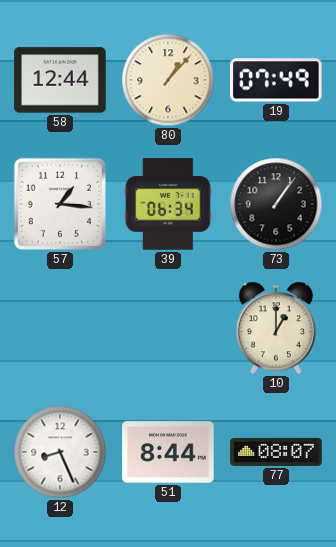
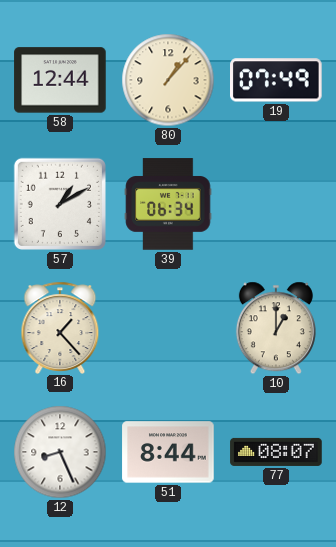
57: 1:16 -> 1:10 (60, 204)
73: 1:06 -> none (276, 204)
16: none -> 1:23 (60, 327)
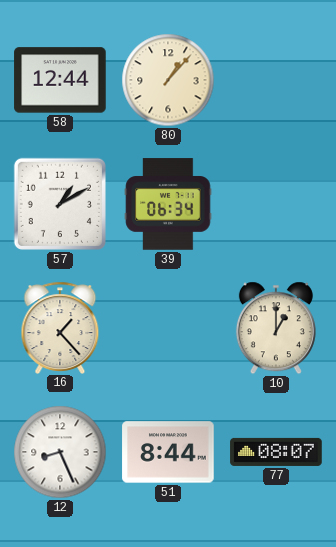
19: 07:49 -> none (276, 80)
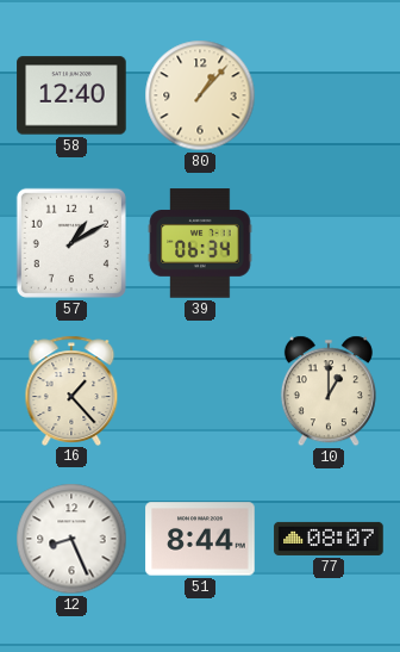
58: 12:44 -> 12:40 (71, 95)
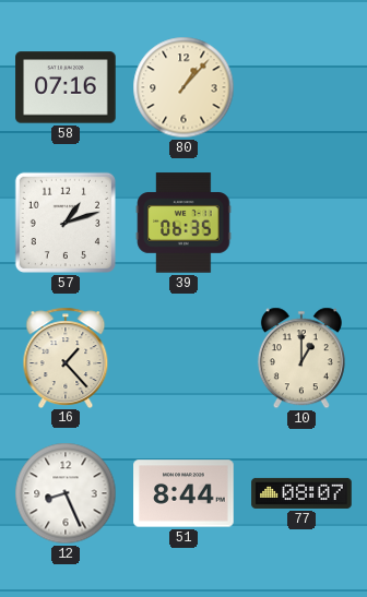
58: 12:40 -> 07:16 (66, 87)
57: 1:10 -> 1:12 (66, 223)
39: 06:34 -> 06:35 (183, 223)
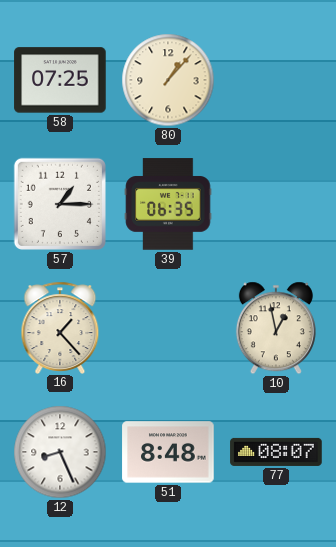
58: 07:16 -> 07:25 (60, 80)
57: 1:12 -> 1:15 (60, 204)
10: 1:00 -> 12:58 (276, 328)
51: 8:44 -> 8:48 (168, 452)
